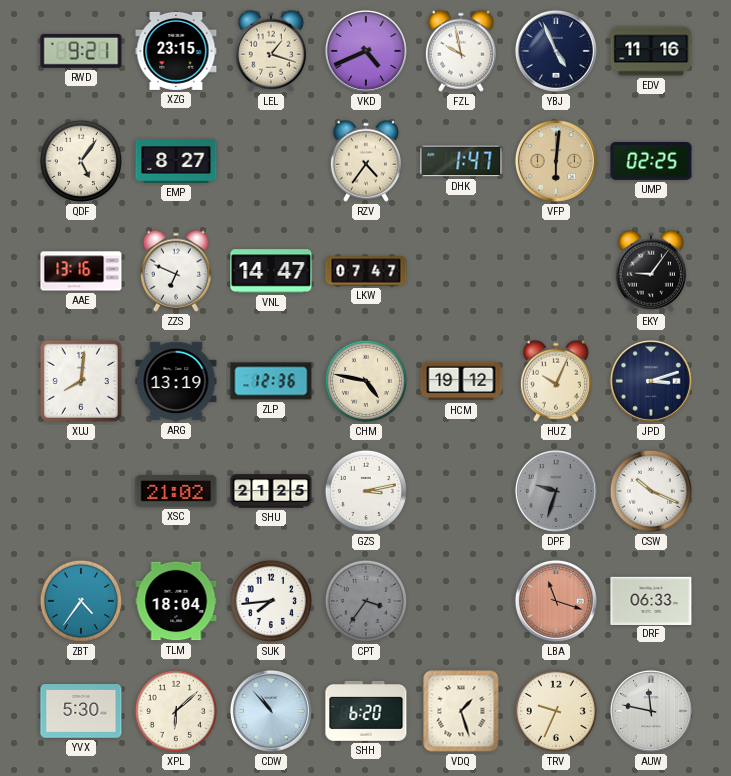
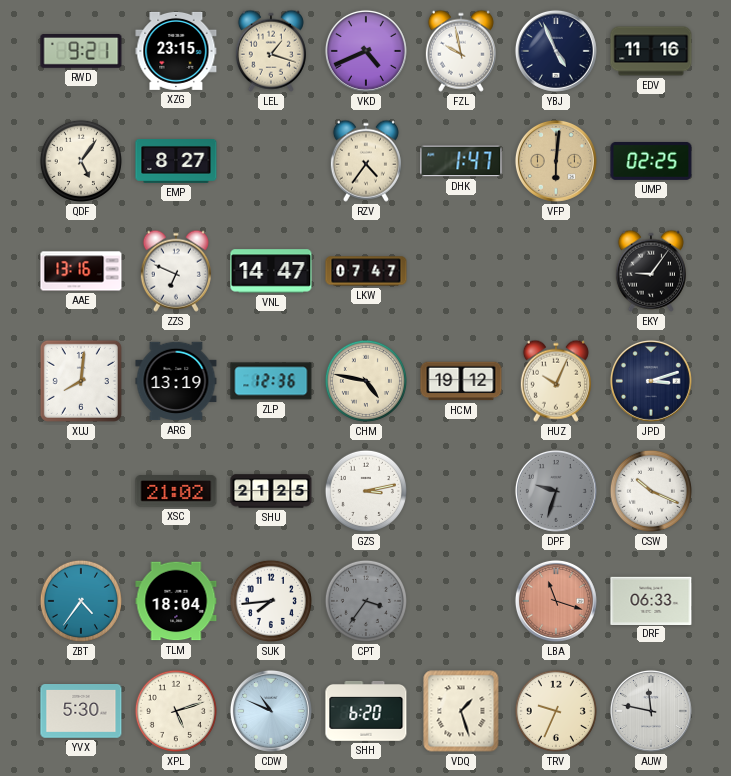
XPL: 6:08 -> 5:12 (176, 711)
CDW: 10:53 -> 10:49 (271, 711)
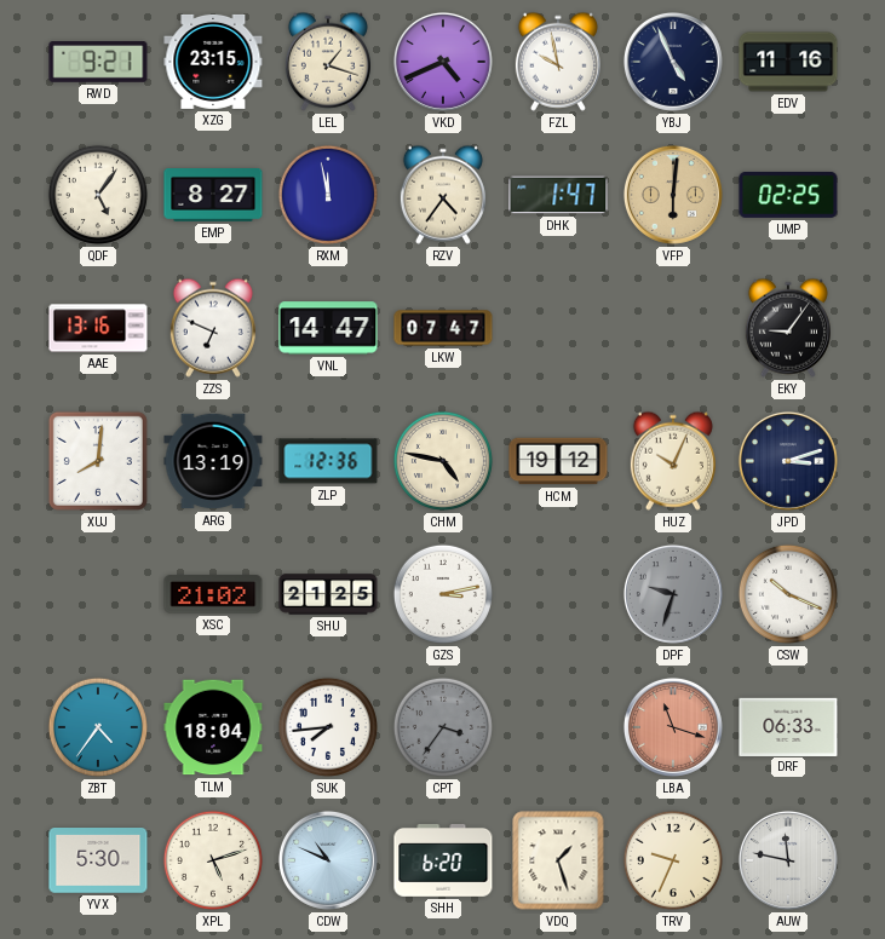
RXM: none -> 11:58 (328, 195)
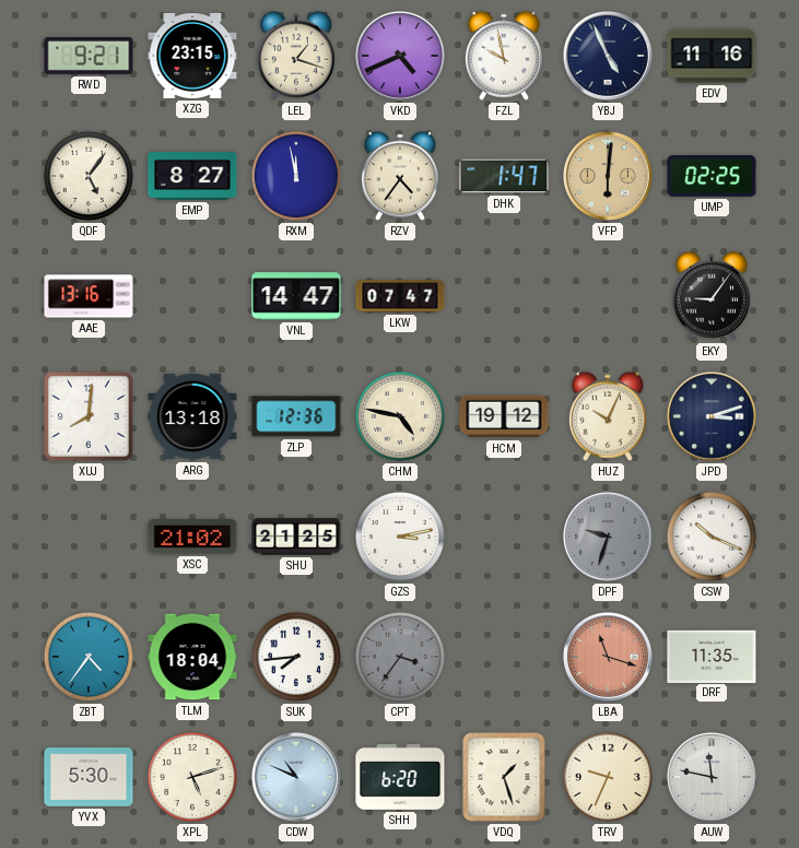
ZZS: 6:49 -> none (213, 328)
ARG: 13:19 -> 13:18 (192, 416)
DRF: 06:33 -> 11:35 (712, 656)
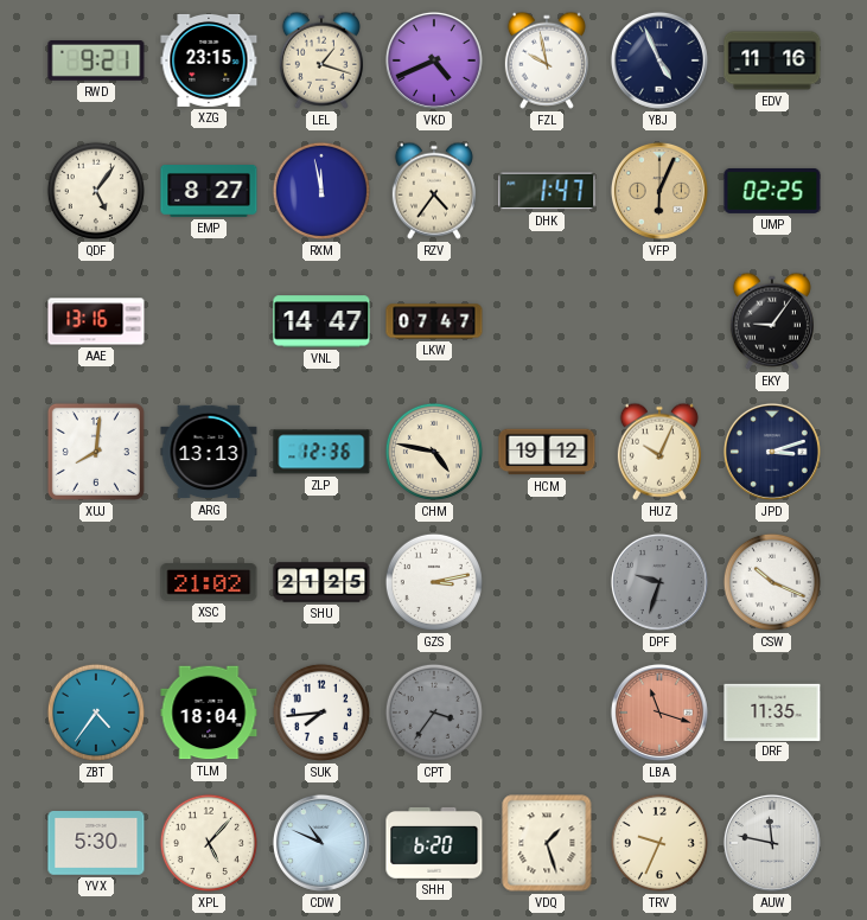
VFP: 6:01 -> 6:04 (659, 191)
ARG: 13:18 -> 13:13 (209, 452)
XPL: 5:12 -> 5:07 (209, 843)
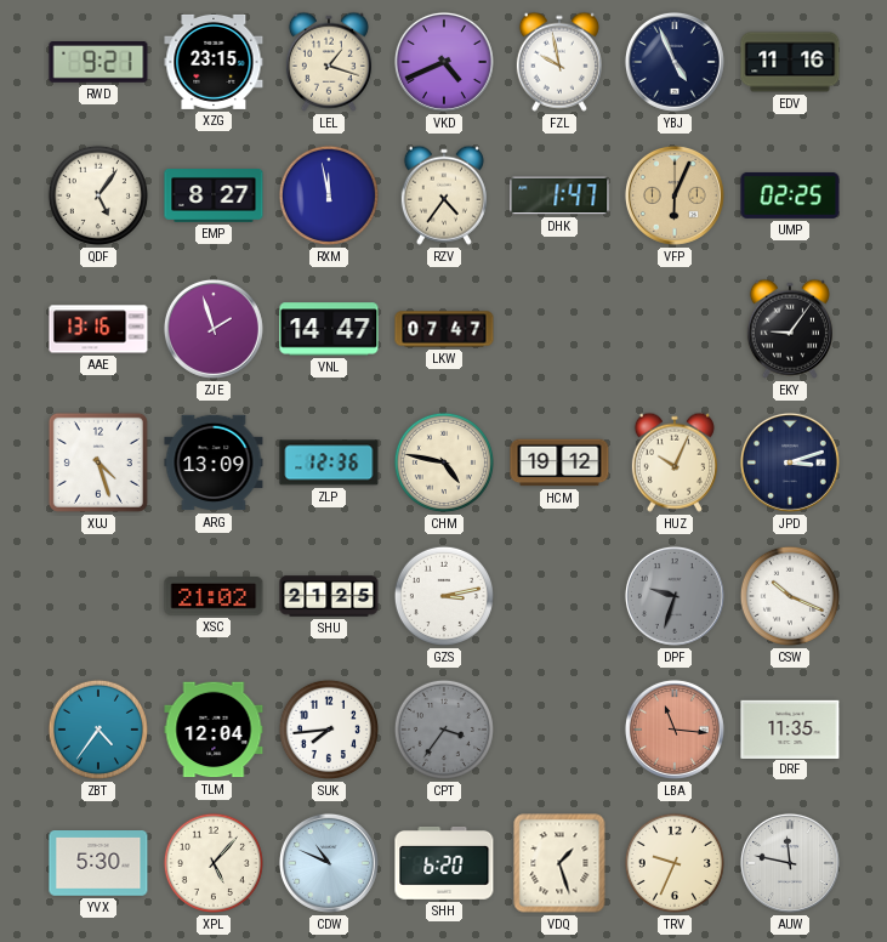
ZJE: none -> 1:57 (214, 329)
XUJ: 8:01 -> 4:27 (98, 463)
ARG: 13:13 -> 13:09 (214, 463)
TLM: 18:04 -> 12:04 (214, 730)
LBA: 11:18 -> 11:16 (675, 730)
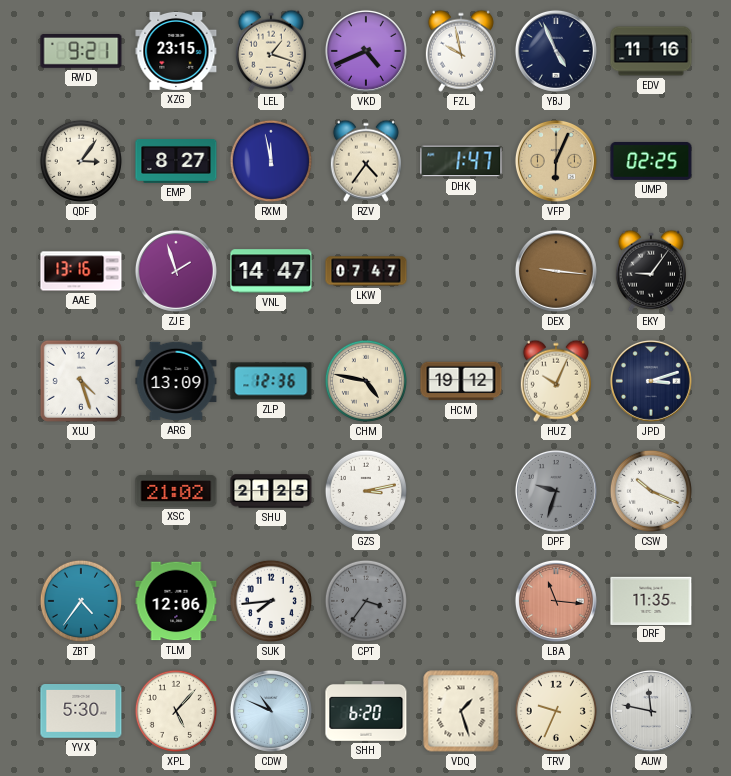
QDF: 5:06 -> 3:06 (81, 161)
DEX: none -> 9:16 (556, 271)
TLM: 12:04 -> 12:06 (176, 601)
